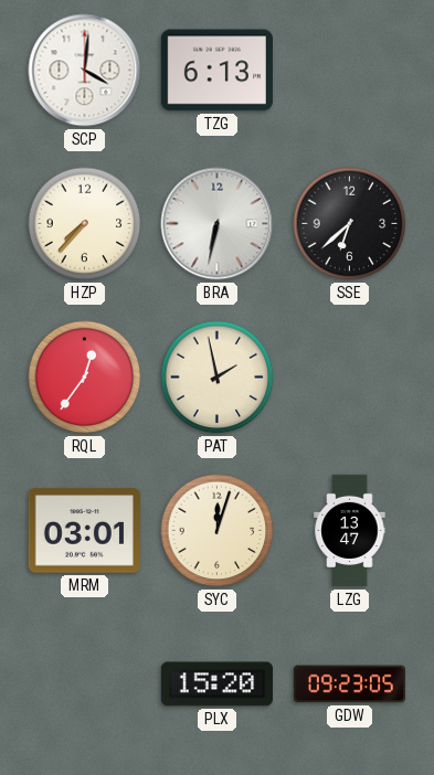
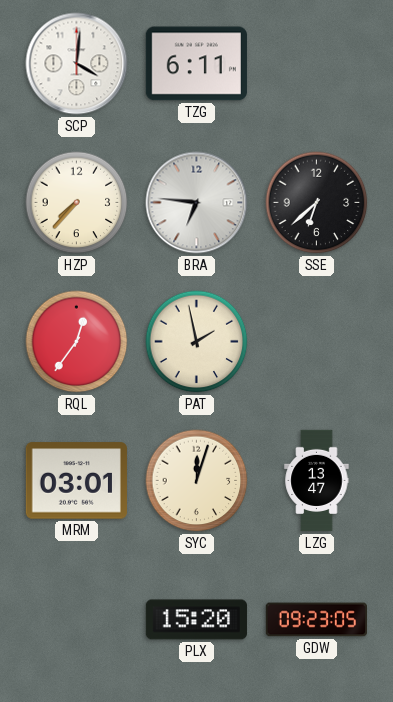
TZG: 6:13 -> 6:11 (196, 64)
BRA: 6:32 -> 6:46 (197, 203)
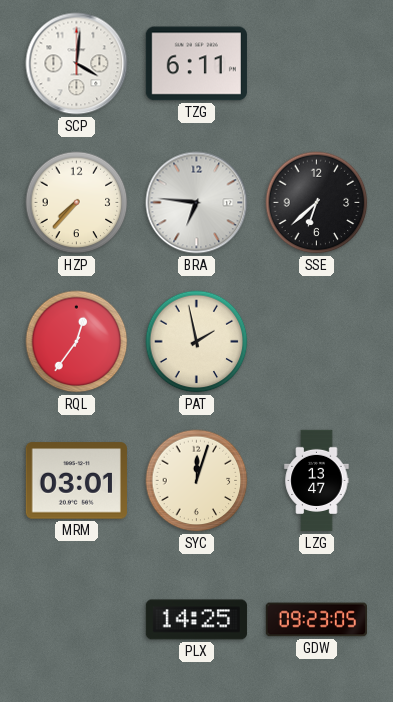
PLX: 15:20 -> 14:25 (196, 620)
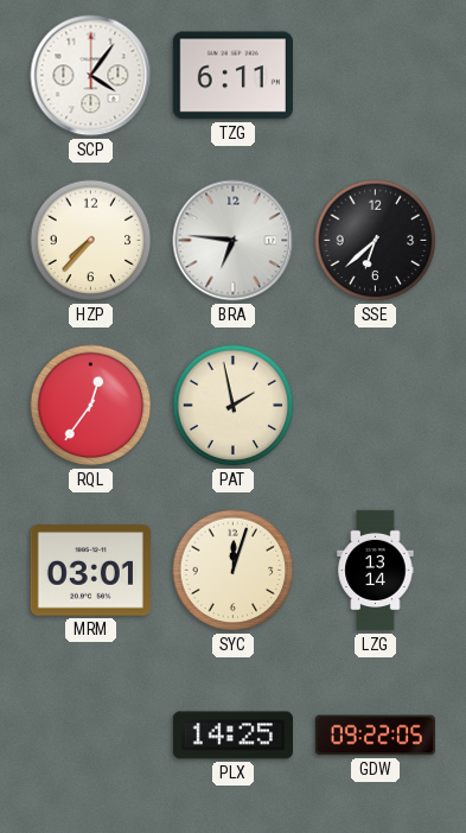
SCP: 4:01 -> 4:06 (91, 76)
LZG: 13:47 -> 13:14 (376, 571)
GDW: 09:23 -> 09:22 (375, 736)
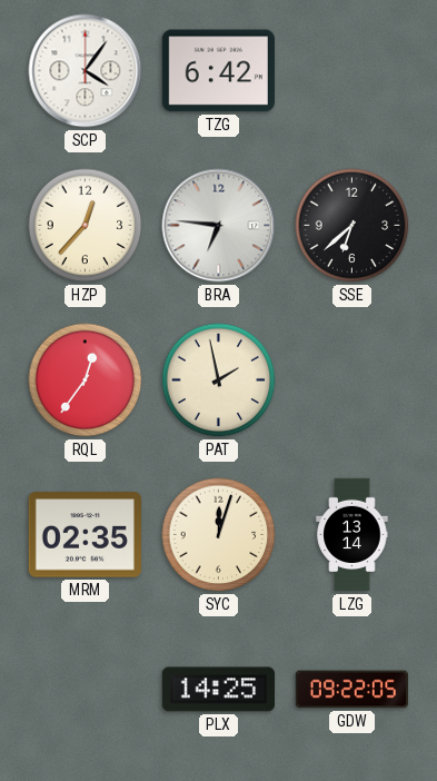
TZG: 6:11 -> 6:42 (218, 71)
HZP: 7:37 -> 12:37 (86, 226)
MRM: 03:01 -> 02:35 (85, 535)
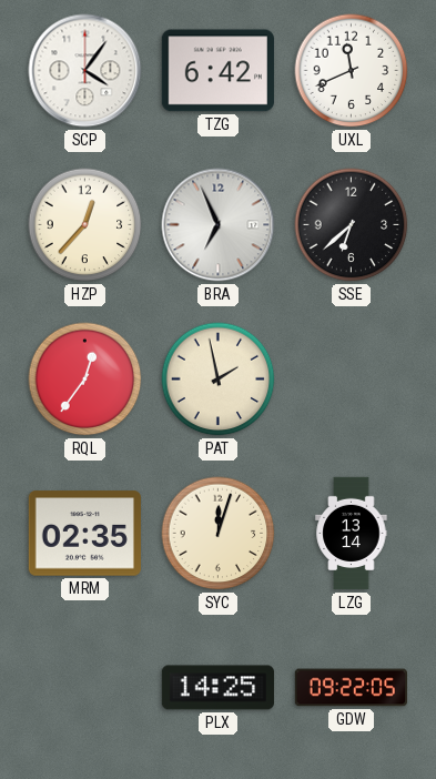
UXL: none -> 11:41 (352, 71)
BRA: 6:46 -> 6:56 (219, 225)
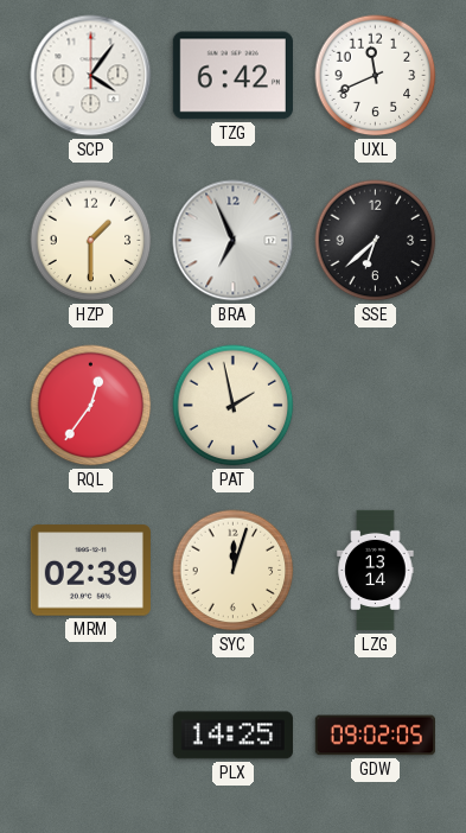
HZP: 12:37 -> 1:30 (91, 241)
MRM: 02:35 -> 02:39 (90, 571)
GDW: 09:22 -> 09:02 (375, 736)
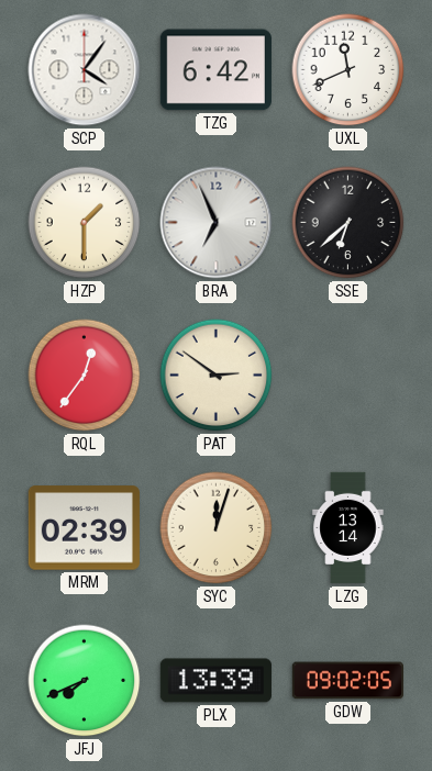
PAT: 1:58 -> 2:51 (217, 376)
JFJ: none -> 7:41 (85, 681)
PLX: 14:25 -> 13:39 (215, 681)
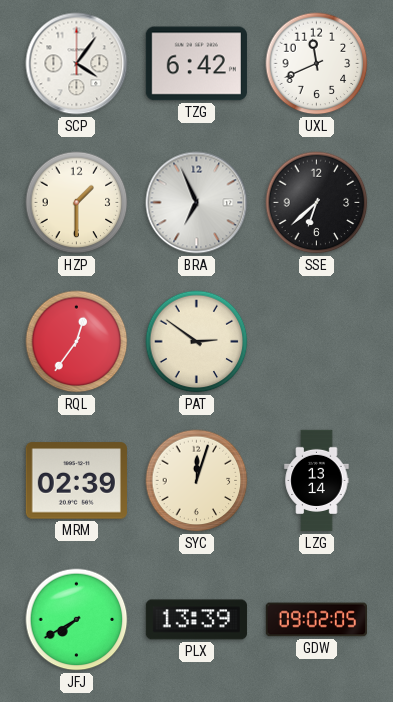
JFJ: 7:41 -> 7:40 (77, 620)
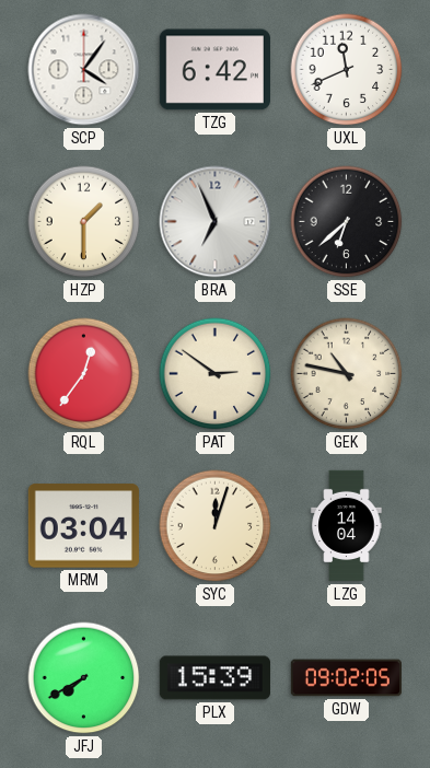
GEK: none -> 10:47 (347, 374)
MRM: 02:39 -> 03:04 (83, 526)
LZG: 13:14 -> 14:04 (347, 526)
PLX: 13:39 -> 15:39 (214, 678)
